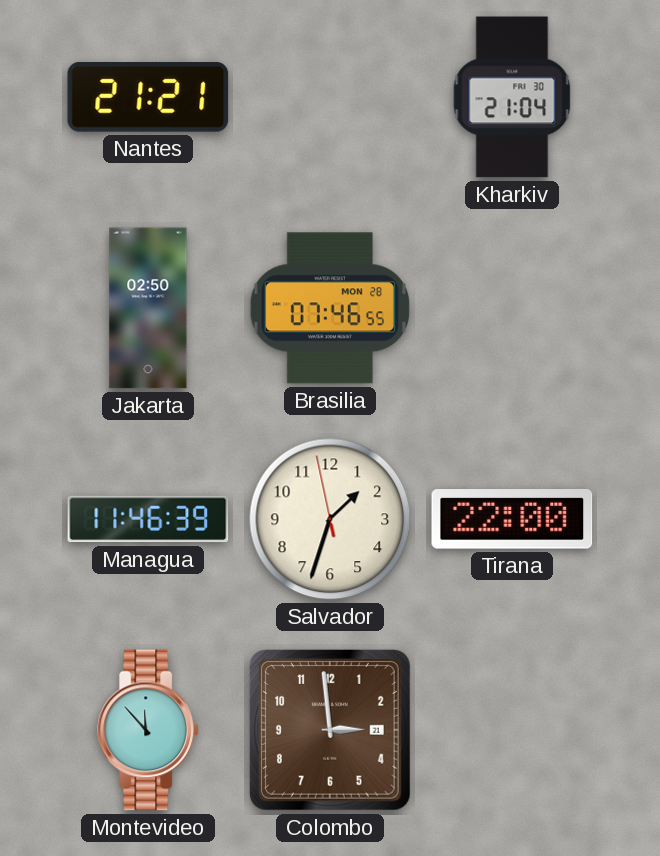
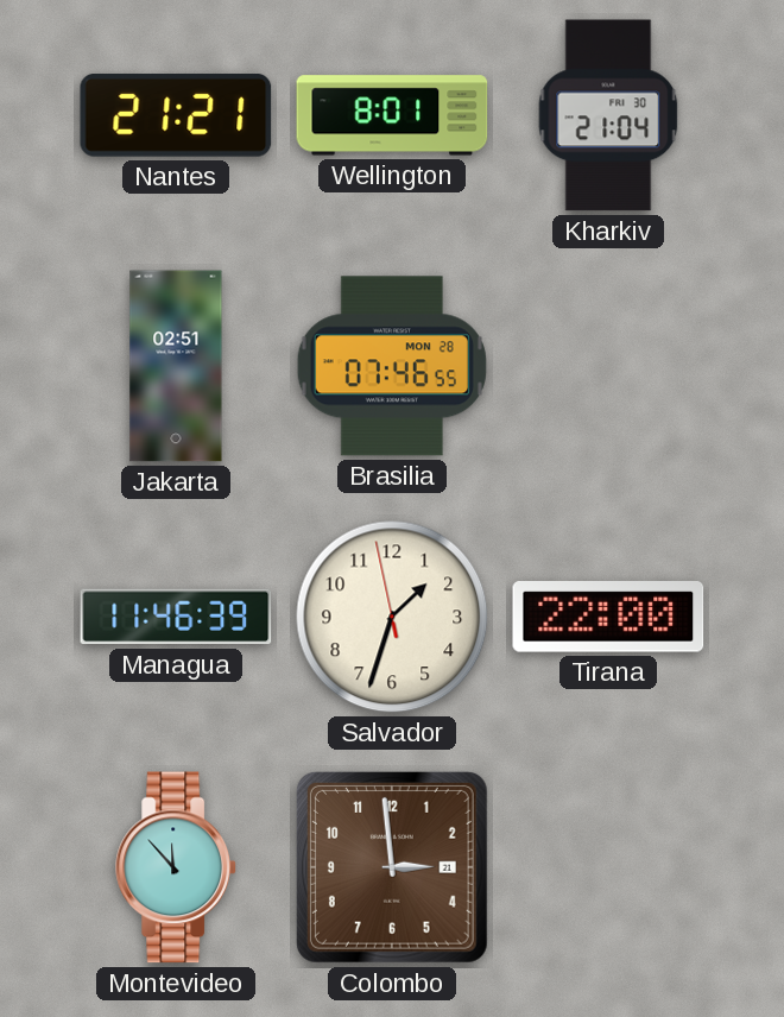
Wellington: none -> 8:01 (392, 115)
Jakarta: 02:50 -> 02:51 (176, 366)
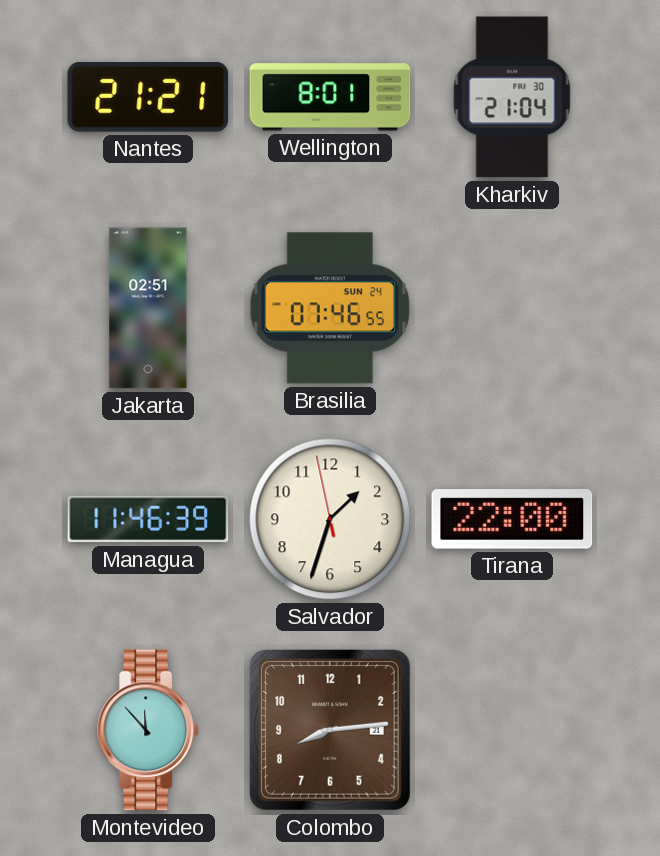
Brasilia date: MON 28 -> SUN 24 (330, 308)
Colombo: 2:59 -> 8:14 (330, 730)
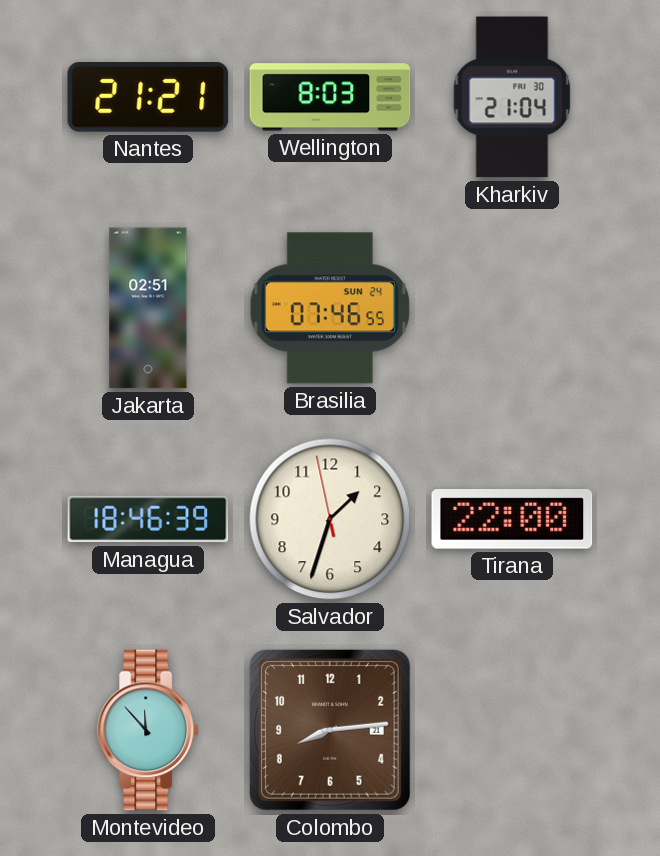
Wellington: 8:01 -> 8:03 (330, 97)
Managua: 11:46 -> 18:46 (148, 519)
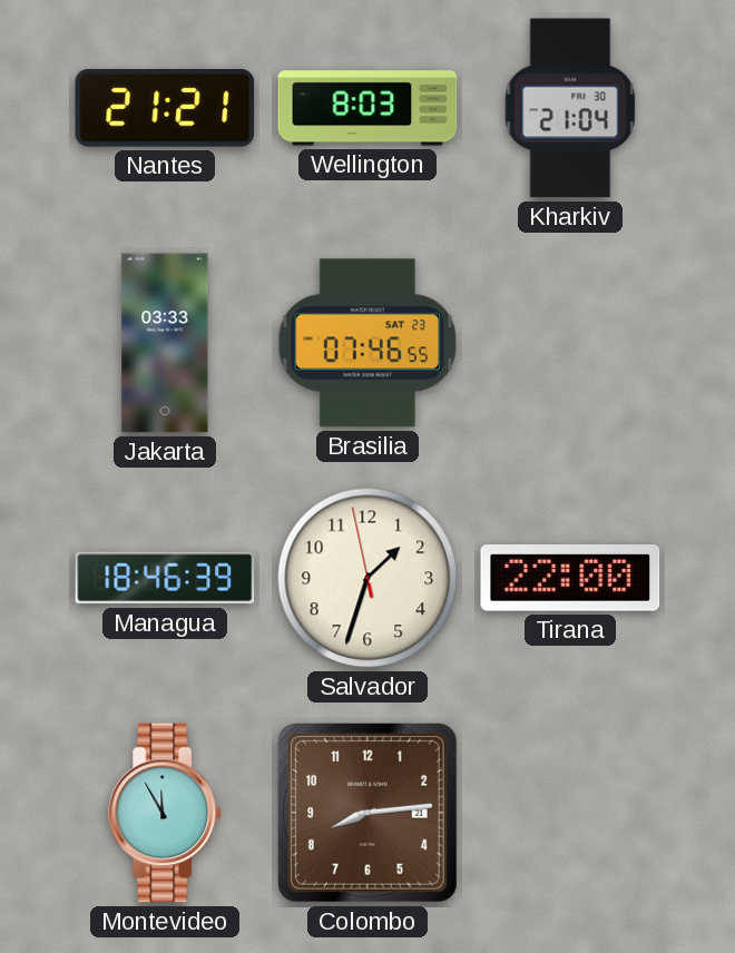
Jakarta: 02:51 -> 03:33 (165, 343)
Brasilia date: SUN 24 -> SAT 23 (367, 343)
Montevideo: 11:53 -> 11:55 (165, 813)
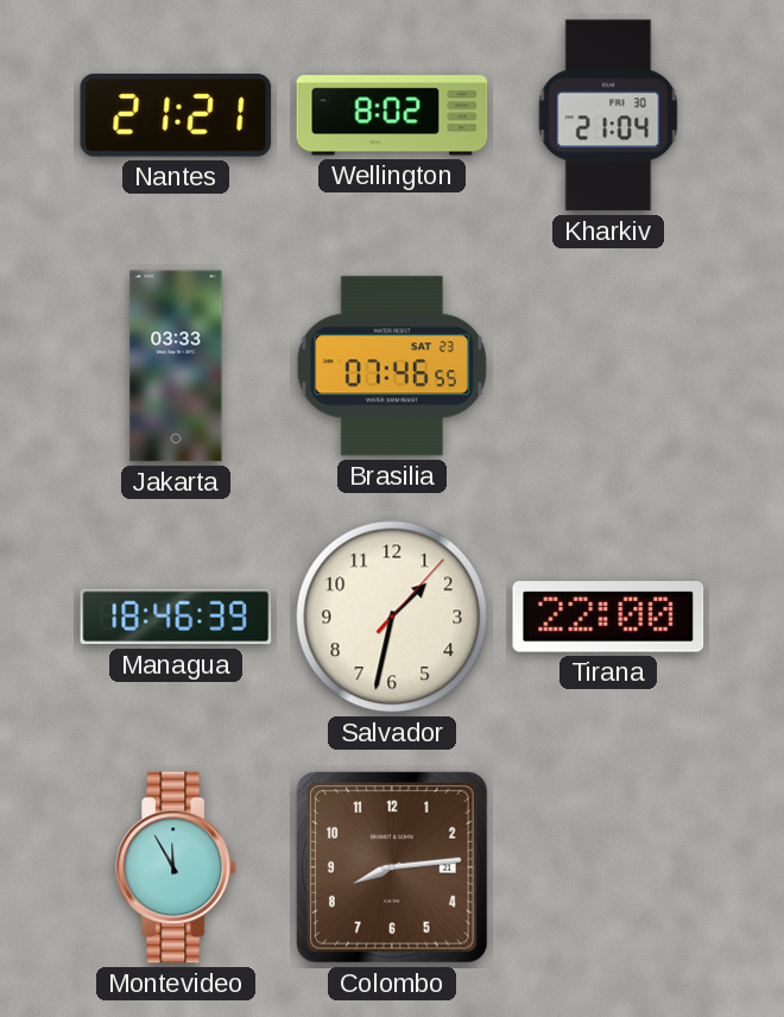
Wellington: 8:03 -> 8:02 (392, 115)
Salvador: 1:32:58 -> 1:32:07 (392, 617)
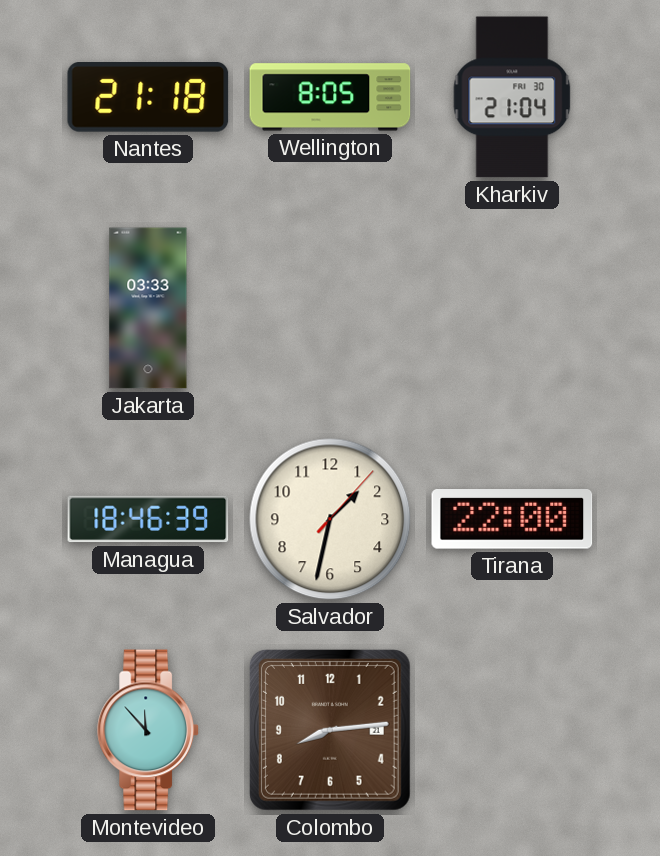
Nantes: 21:21 -> 21:18 (148, 98)
Wellington: 8:02 -> 8:05 (330, 97)
Brasilia: 07:46 -> none (392, 366)
Montevideo: 11:55 -> 11:53 (148, 730)
